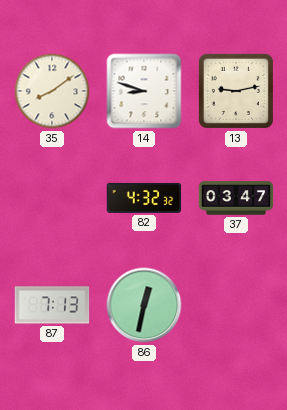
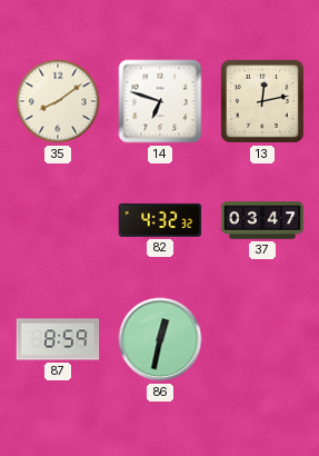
14: 8:48 -> 6:48 (160, 101)
13: 9:13 -> 12:13 (262, 101)
87: 7:13 -> 8:59 (58, 339)
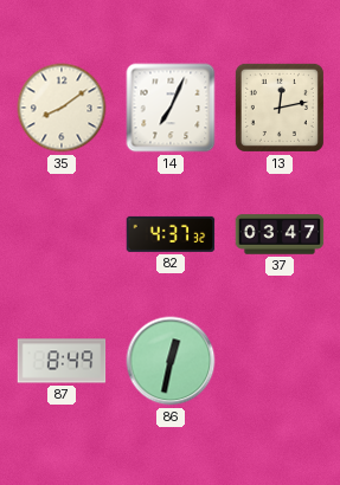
14: 6:48 -> 7:04 (171, 108)
82: 4:32 -> 4:37 (171, 234)
87: 8:59 -> 8:49 (62, 361)
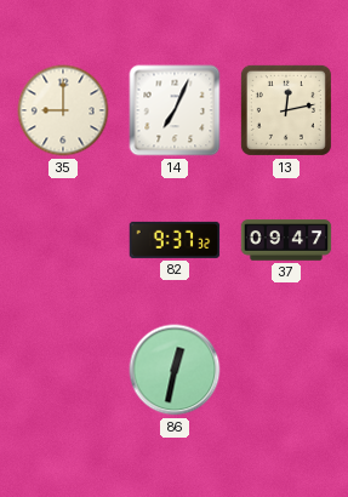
35: 8:09 -> 9:00 (63, 110)
82: 4:37 -> 9:37 (175, 240)
37: 03:47 -> 09:47 (286, 240)
87: 8:49 -> none (62, 361)
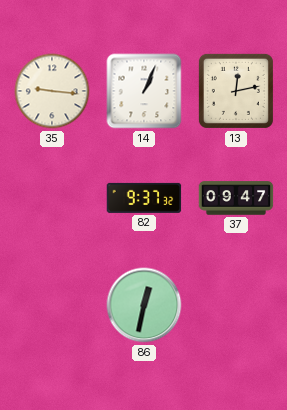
35: 9:00 -> 9:16 (52, 91)
14: 7:04 -> 1:04 (144, 91)
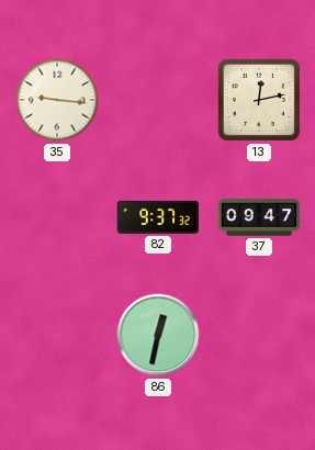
14: 1:04 -> none (144, 91)
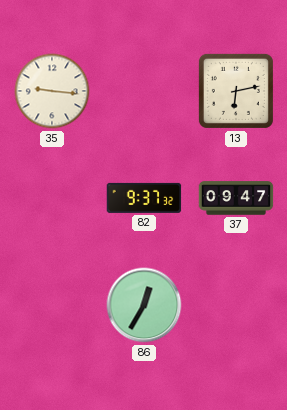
13: 12:13 -> 6:13 (236, 91)
86: 12:32 -> 12:35 (144, 305)
